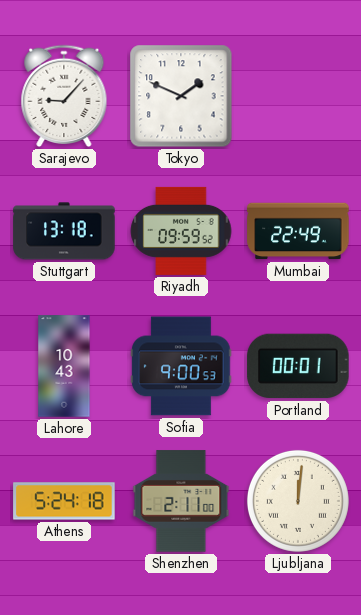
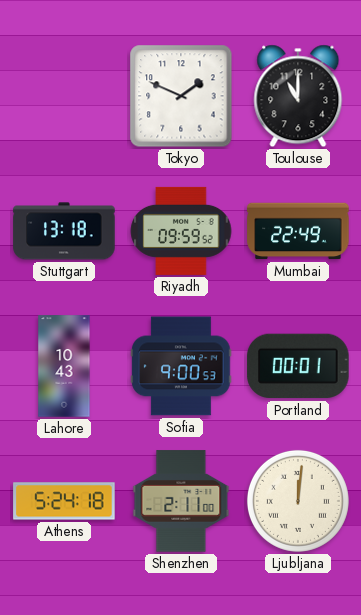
Sarajevo: 9:07 -> none (64, 96)
Toulouse: none -> 11:00 (298, 96)
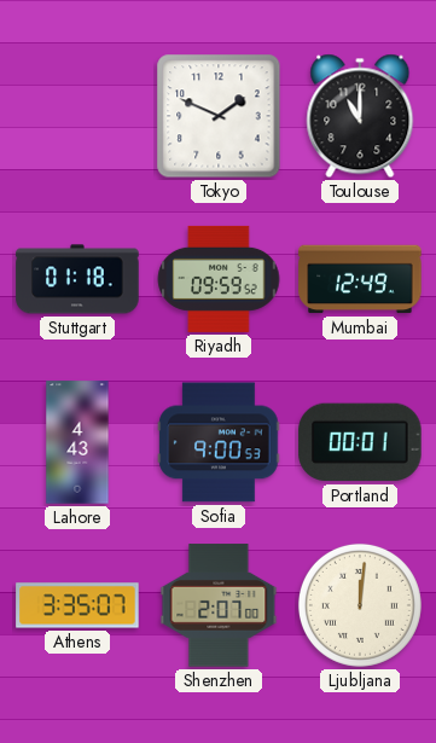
Stuttgart: 13:18 -> 01:18 (77, 279)
Mumbai: 22:49 -> 12:49 (360, 279)
Lahore: 10:43 -> 4:43 (77, 442)
Athens: 5:24 -> 3:35 (77, 605)
Shenzhen: 2:11 -> 2:07 (219, 605)
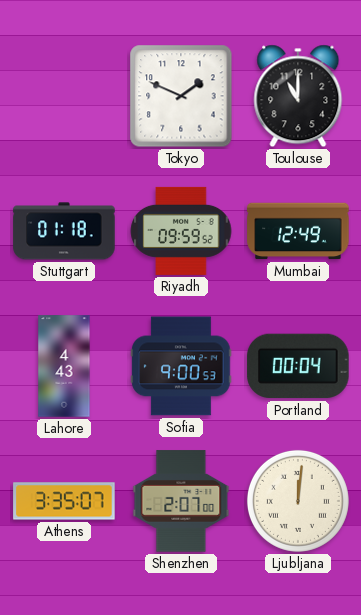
Portland: 00:01 -> 00:04 (298, 366)
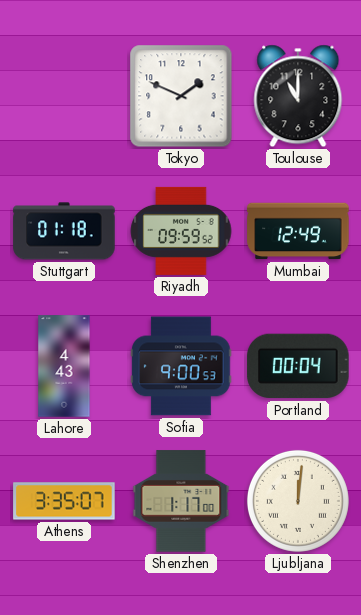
Shenzhen: 2:07 -> 1:17 (181, 501)
